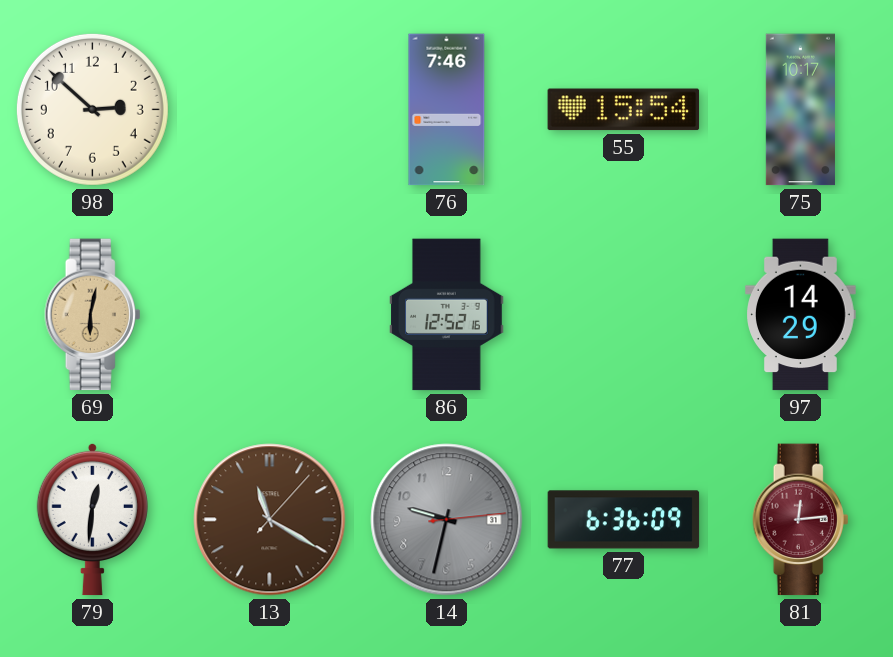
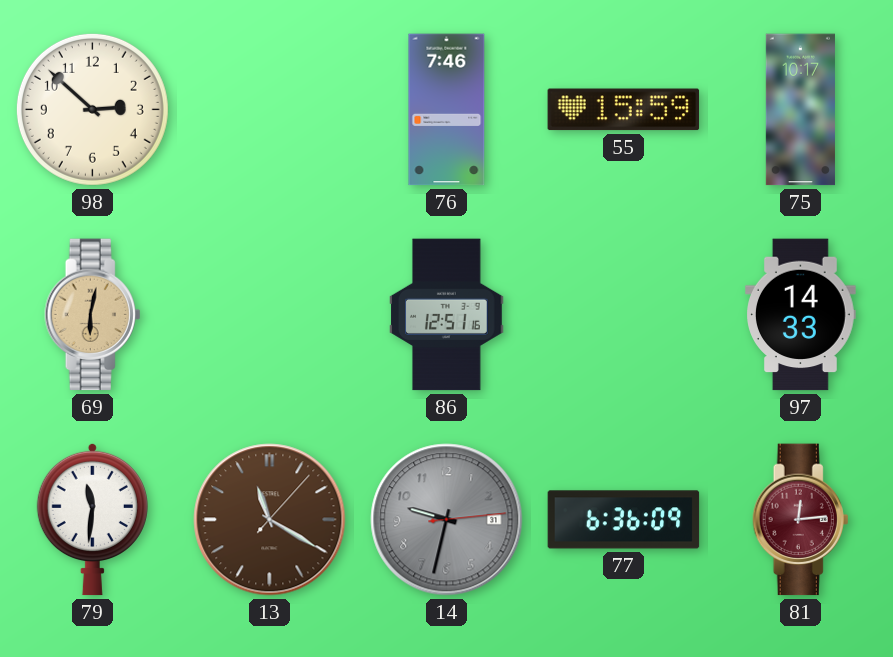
55: 15:54 -> 15:59 (624, 110)
86: 12:52 -> 12:51 (447, 315)
97: 14:29 -> 14:33 (801, 315)
79: 12:31 -> 11:31 (92, 519)
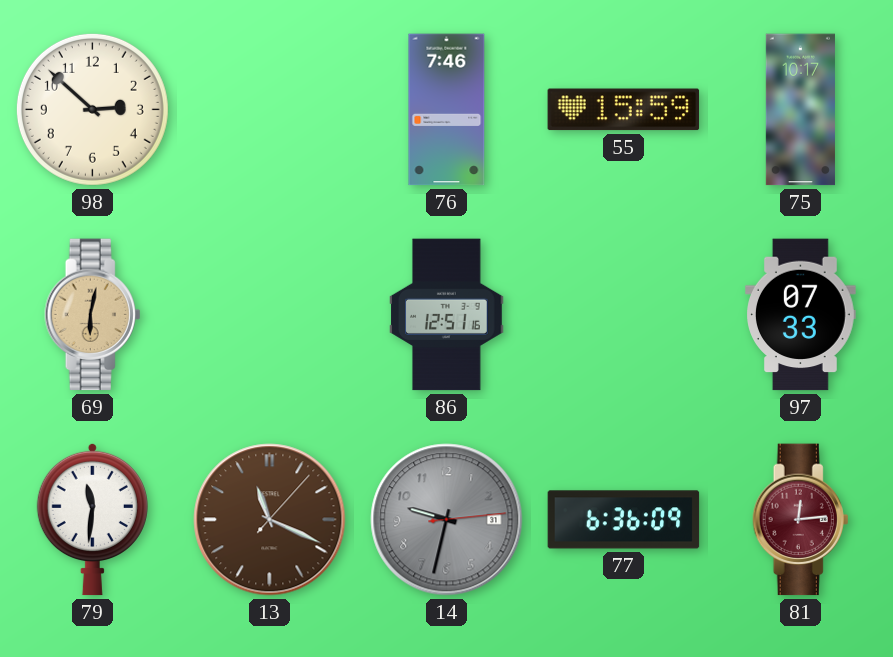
97: 14:33 -> 07:33 (801, 315)
13: 11:20 -> 11:19 (270, 520)
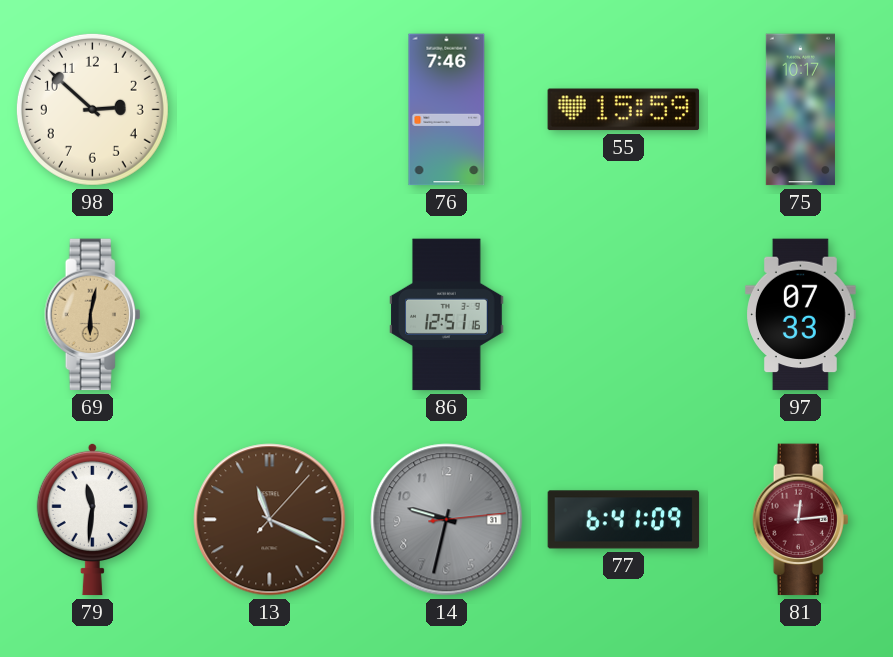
77: 6:36 -> 6:41 (624, 520)
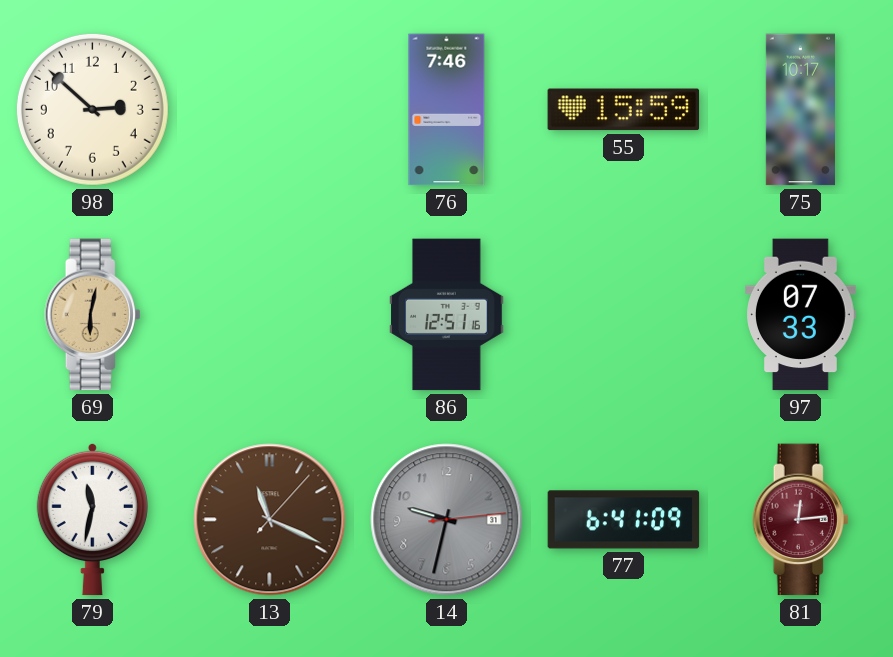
79: 11:31 -> 11:32 (92, 519)
